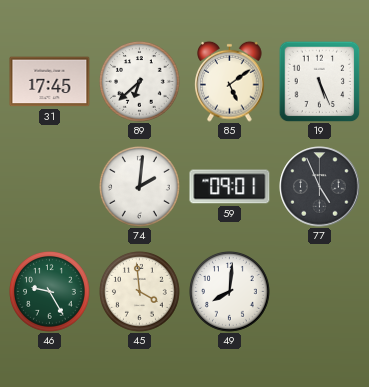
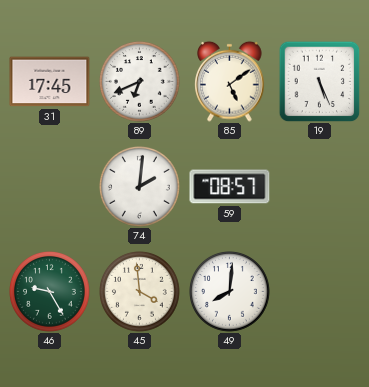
89: 6:38 -> 6:41 (140, 82)
59: 09:01 -> 08:57 (230, 187)
77: 4:56 -> none (320, 187)
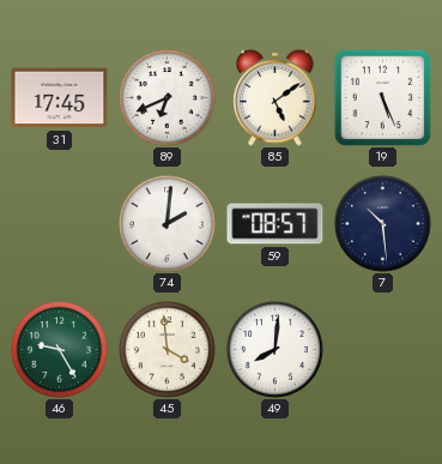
7: none -> 10:29 (383, 224)
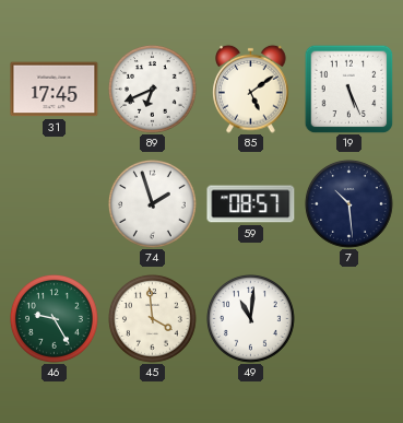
74: 2:01 -> 1:57 (153, 204)
49: 8:01 -> 11:01 (251, 319)
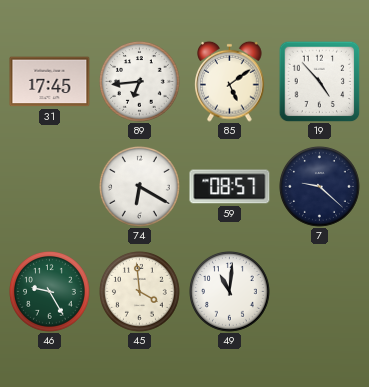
89: 6:41 -> 6:44 (140, 82)
19: 5:26 -> 4:53 (319, 81)
74: 1:57 -> 6:20 (140, 187)
7: 10:29 -> 9:22 (320, 187)
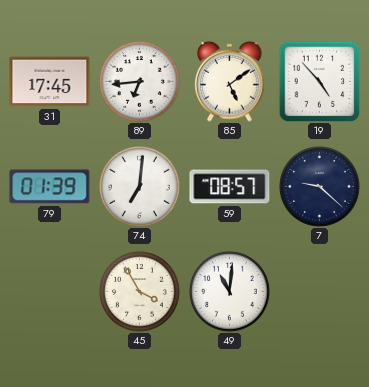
79: none -> 01:39 (50, 187)
74: 6:20 -> 7:01 (140, 187)
46: 9:25 -> none (50, 292)
45: 3:59 -> 3:55 (140, 292)
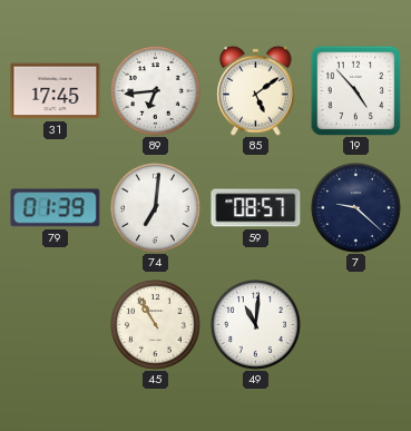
45: 3:55 -> 10:55 (156, 325)
